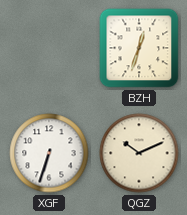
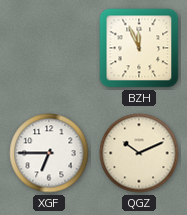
BZH: 12:33 -> 11:56 (139, 48)
XGF: 6:33 -> 6:45 (49, 153)
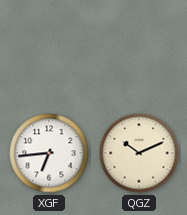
BZH: 11:56 -> none (139, 48)
XGF: 6:45 -> 6:44 (49, 153)
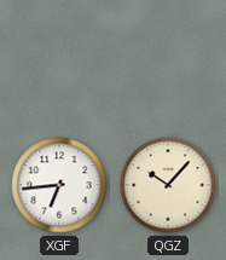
QGZ: 10:11 -> 10:07 (168, 185)
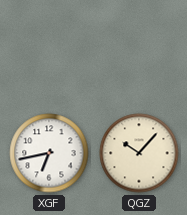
XGF: 6:44 -> 6:43 (49, 153)
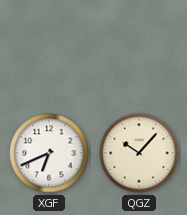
XGF: 6:43 -> 6:41 (49, 153)
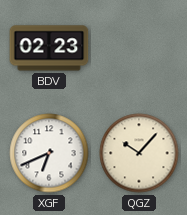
BDV: none -> 02:23 (49, 48)
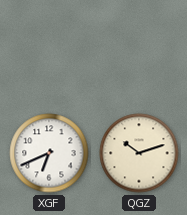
BDV: 02:23 -> none (49, 48)
QGZ: 10:07 -> 10:12 (139, 153)
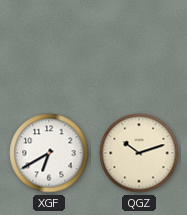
XGF: 6:41 -> 6:40 (49, 153)
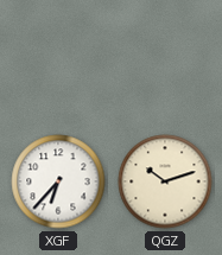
XGF: 6:40 -> 6:37 (58, 181)
